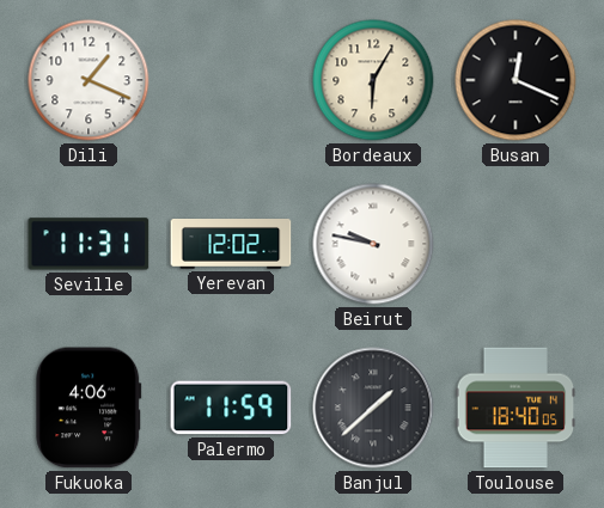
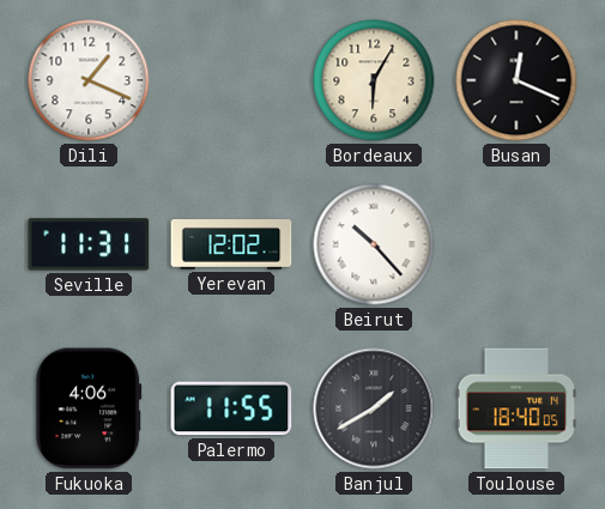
Beirut: 9:47 -> 10:23 (374, 244)
Palermo: 11:59 -> 11:55 (231, 408)
Banjul: 1:38 -> 1:40 (374, 408)
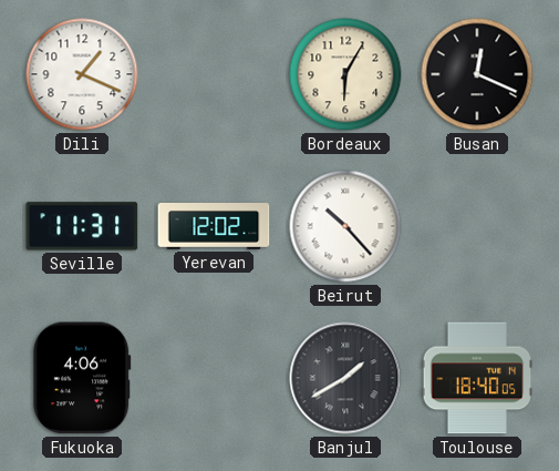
Palermo: 11:55 -> none (231, 408)
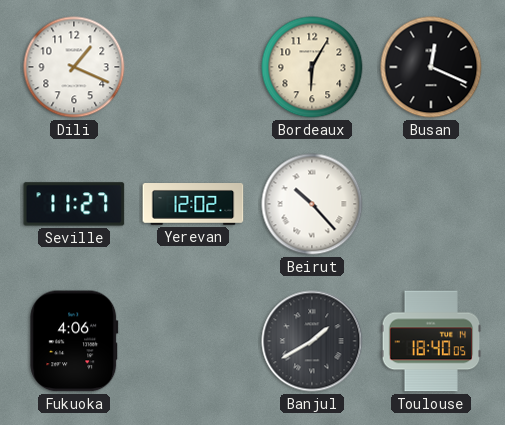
Seville: 11:31 -> 11:27 (74, 204)
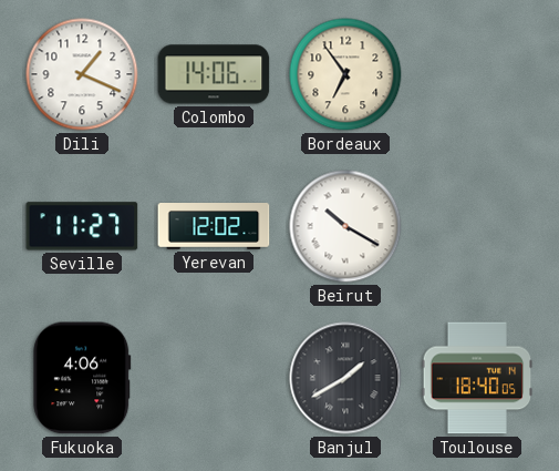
Colombo: none -> 14:06 (214, 74)
Bordeaux: 6:05 -> 6:54 (345, 74)
Busan: 12:19 -> none (431, 67)
Beirut: 10:23 -> 10:20 (345, 226)
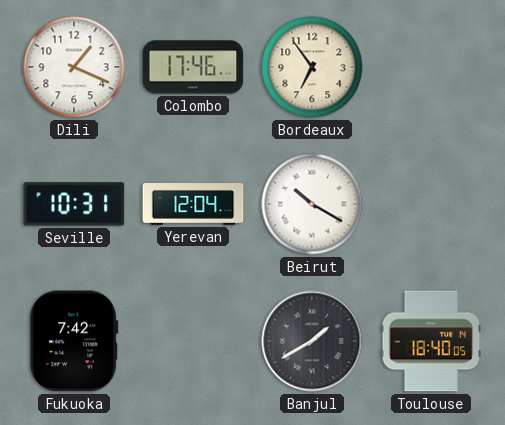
Colombo: 14:06 -> 17:46 (193, 67)
Seville: 11:27 -> 10:31 (74, 204)
Yerevan: 12:02 -> 12:04 (193, 205)
Fukuoka: 4:06 -> 7:42 (74, 341)
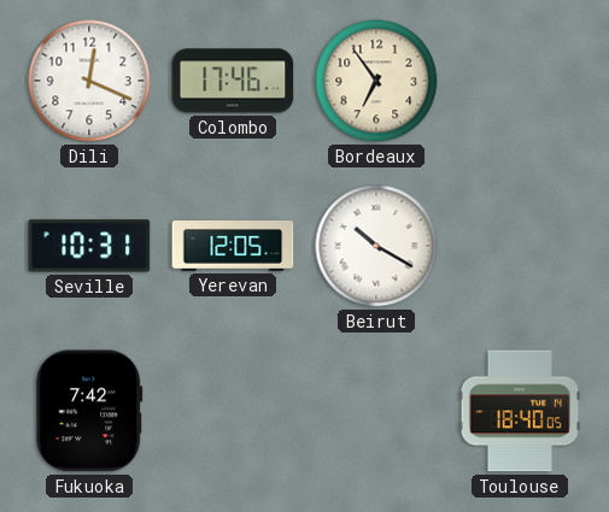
Dili: 1:19 -> 12:19 (89, 81)
Yerevan: 12:04 -> 12:05 (233, 247)
Banjul: 1:40 -> none (312, 341)
